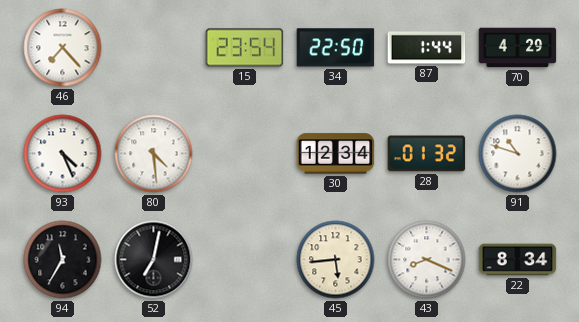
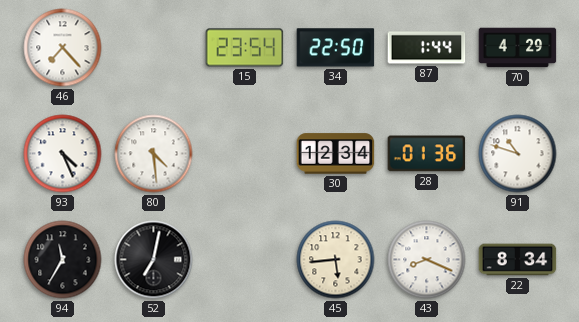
28: 01:32 -> 01:36 (427, 154)
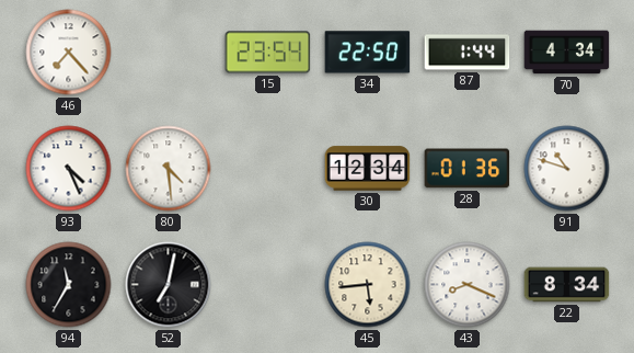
70: 4:29 -> 4:34 (567, 53)
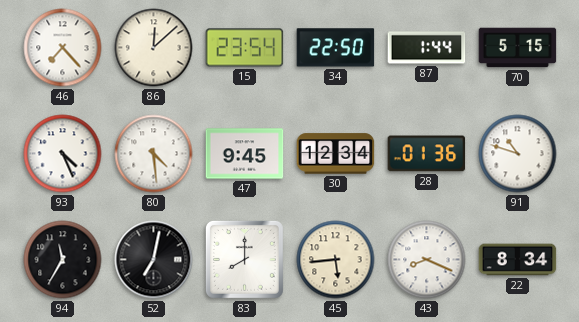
86: none -> 12:08 (154, 48)
70: 4:34 -> 5:15 (518, 48)
47: none -> 9:45 (245, 154)
83: none -> 8:00 (244, 259)
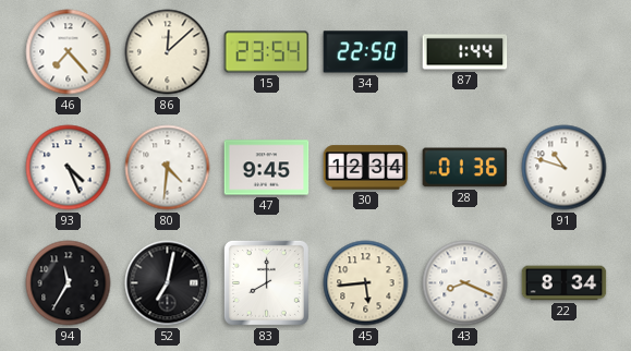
70: 5:15 -> none (518, 48)
80: 4:29 -> 4:31 (168, 168)
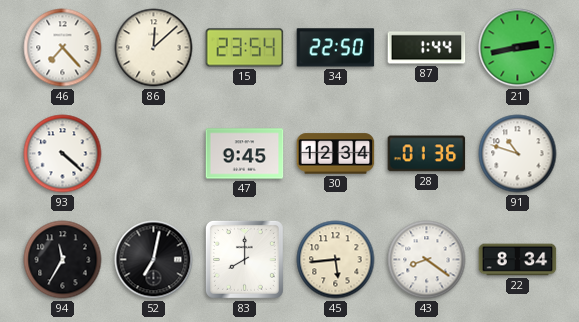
21: none -> 2:43 (518, 48)
93: 4:26 -> 4:22 (63, 154)
80: 4:31 -> none (168, 168)
43: 8:19 -> 8:21 (427, 260)
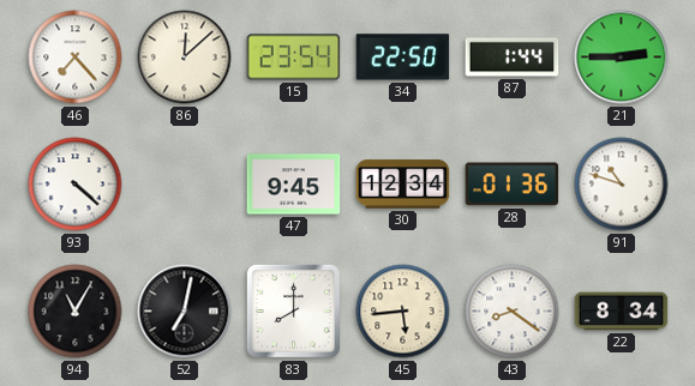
21: 2:43 -> 2:45 (622, 58)
94: 11:35 -> 11:05 (76, 312)
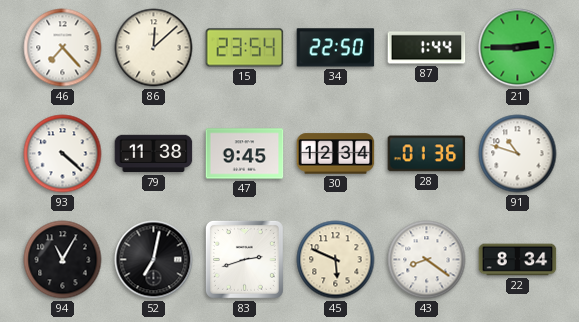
79: none -> 11:38 (154, 154)
83: 8:00 -> 2:42 (244, 259)
45: 5:44 -> 5:49 (336, 260)
